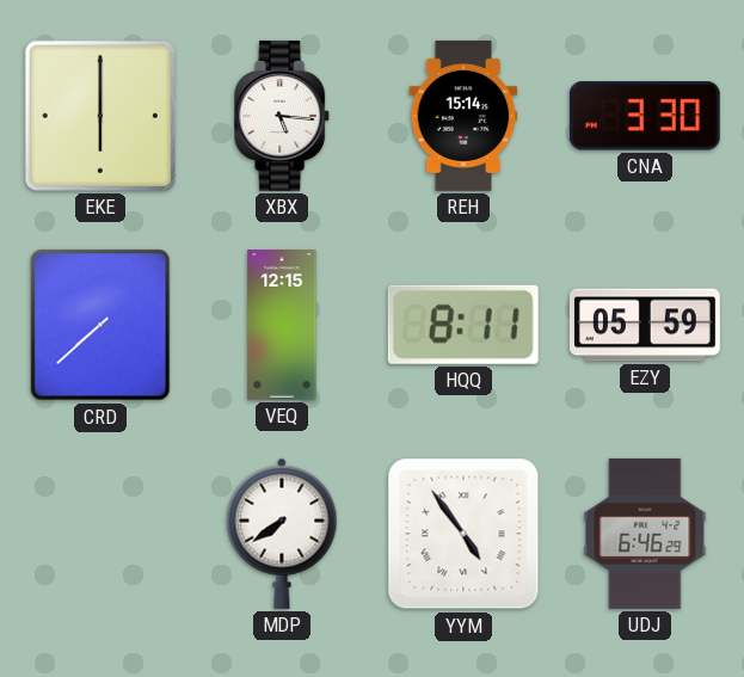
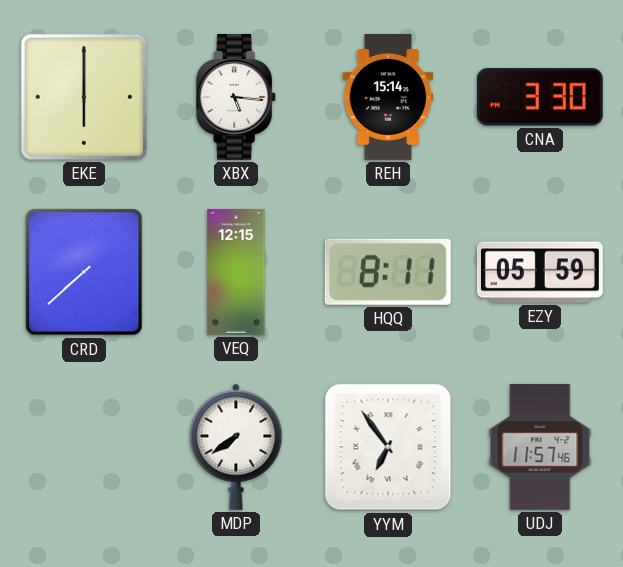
YYM: 4:54 -> 6:54 (388, 447)
UDJ: 6:46 -> 11:57 (540, 447)
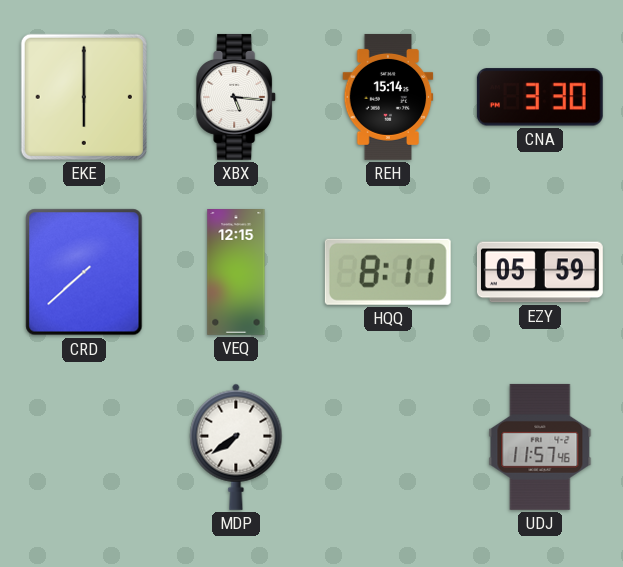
YYM: 6:54 -> none (388, 447)
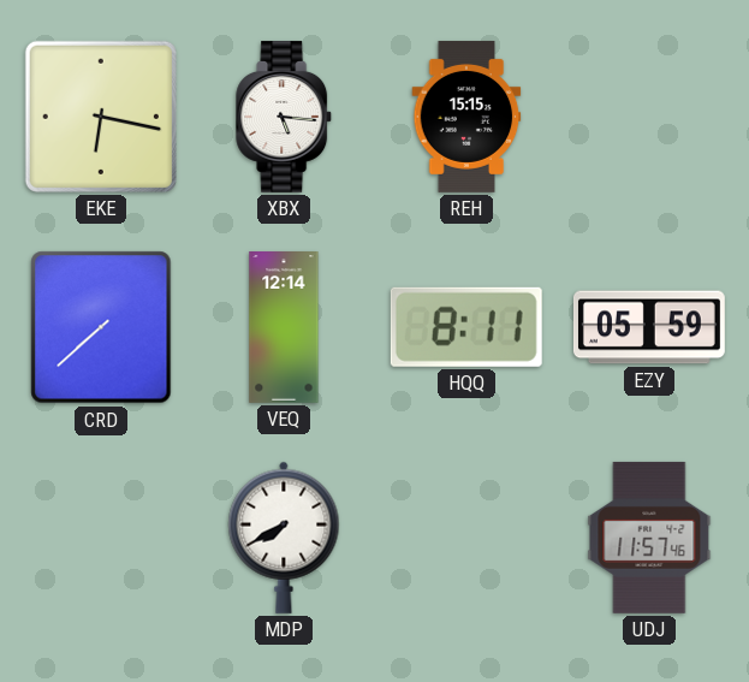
EKE: 6:00 -> 6:17 (101, 117)
REH: 15:14 -> 15:15 (466, 117)
CNA: 3:30 -> none (540, 97)
VEQ: 12:15 -> 12:14 (284, 328)
MDP: 7:39 -> 7:40 (284, 538)
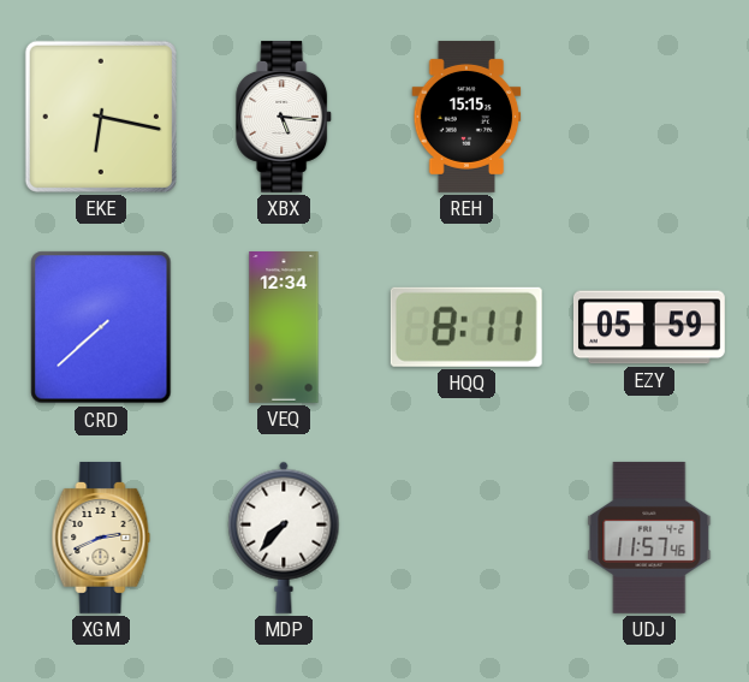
VEQ: 12:14 -> 12:34 (284, 328)
XGM: none -> 2:41 (101, 538)
MDP: 7:40 -> 7:37 (284, 538)
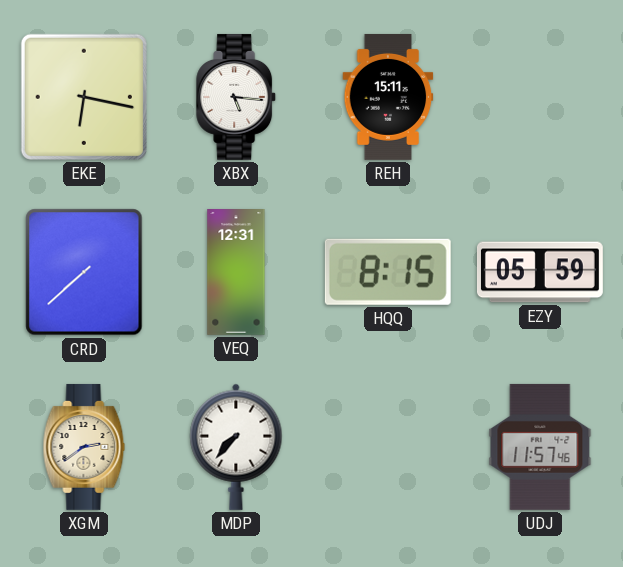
REH: 15:15 -> 15:11 (388, 97)
VEQ: 12:34 -> 12:31 (236, 273)
HQQ: 8:11 -> 8:15 (388, 272)
XGM: 2:41 -> 2:39 (84, 447)
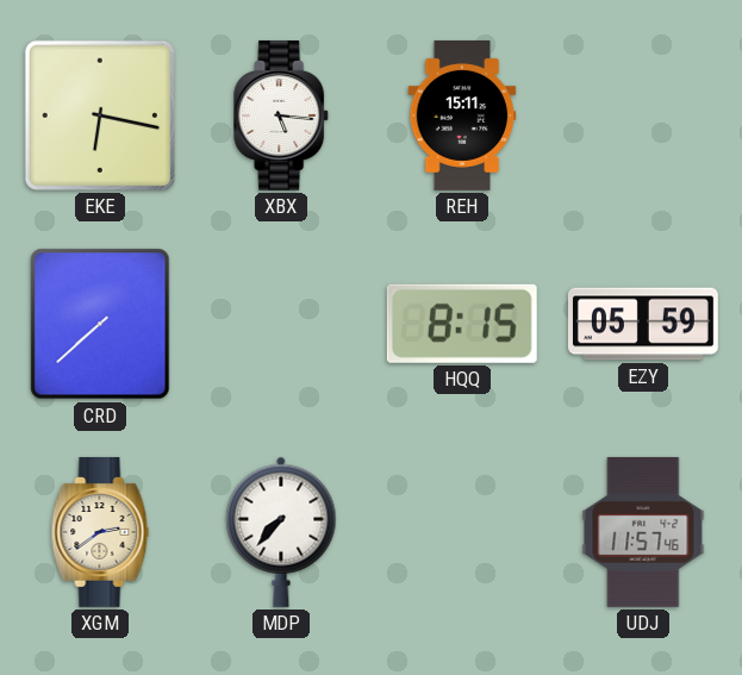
VEQ: 12:31 -> none (236, 273)
